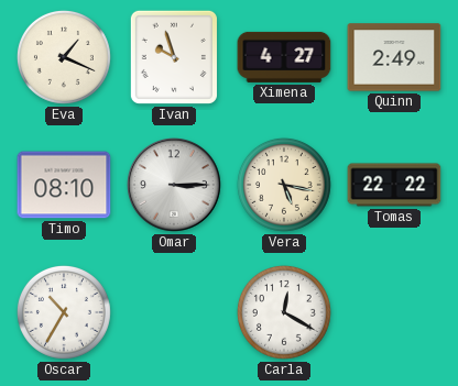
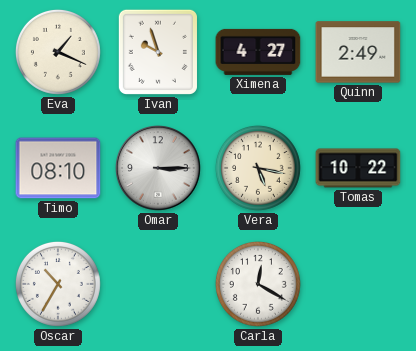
Tomas: 22:22 -> 10:22 (358, 168)
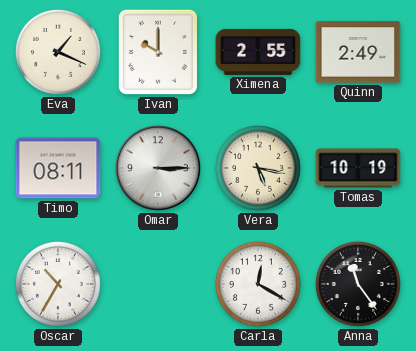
Ivan: 9:57 -> 10:00 (158, 52)
Ximena: 4:27 -> 2:55 (258, 52)
Timo: 08:10 -> 08:11 (58, 168)
Tomas: 10:22 -> 10:19 (358, 168)
Anna: none -> 11:24 (358, 284)
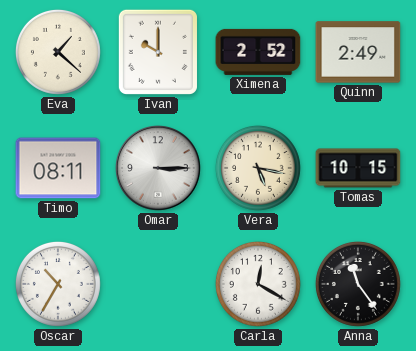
Eva: 1:19 -> 1:22 (58, 52)
Ximena: 2:55 -> 2:52 (258, 52)
Tomas: 10:19 -> 10:15 (358, 168)
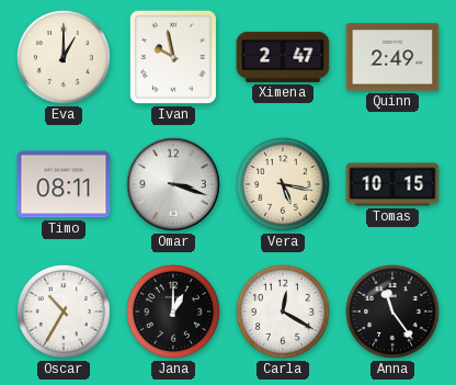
Eva: 1:22 -> 1:00 (64, 57)
Ivan: 10:00 -> 9:58 (173, 57)
Ximena: 2:52 -> 2:47 (283, 57)
Omar: 3:15 -> 3:18 (174, 185)
Jana: none -> 1:00 (173, 312)
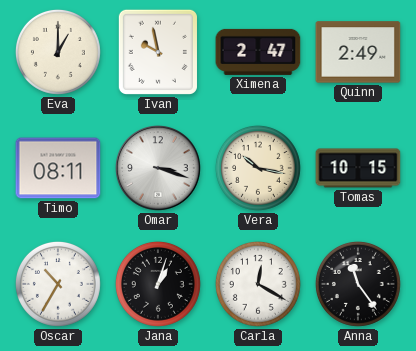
Vera: 5:17 -> 10:17 (258, 168)
Jana: 1:00 -> 1:03 (158, 284)
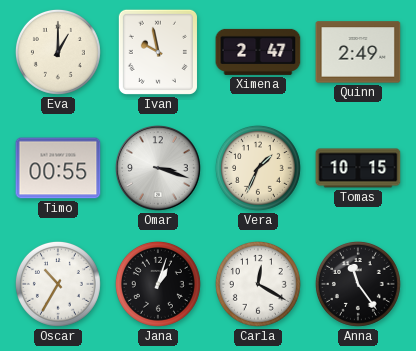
Timo: 08:11 -> 00:55 (58, 168)
Vera: 10:17 -> 1:34 (258, 168)
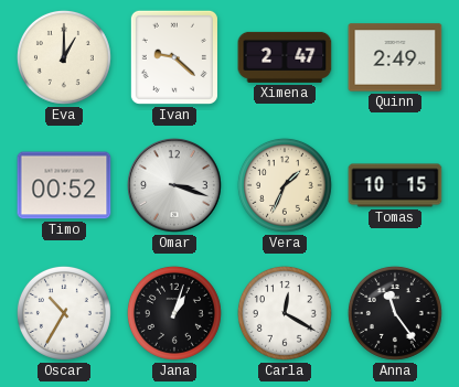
Ivan: 9:58 -> 9:22 (174, 57)
Timo: 00:55 -> 00:52 (64, 185)
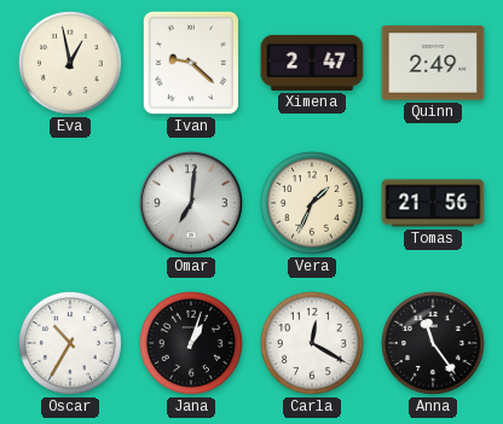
Eva: 1:00 -> 12:58 (70, 63)
Timo: 00:52 -> none (64, 185)
Omar: 3:18 -> 7:01 (192, 204)
Tomas: 10:15 -> 21:56 (433, 203)
